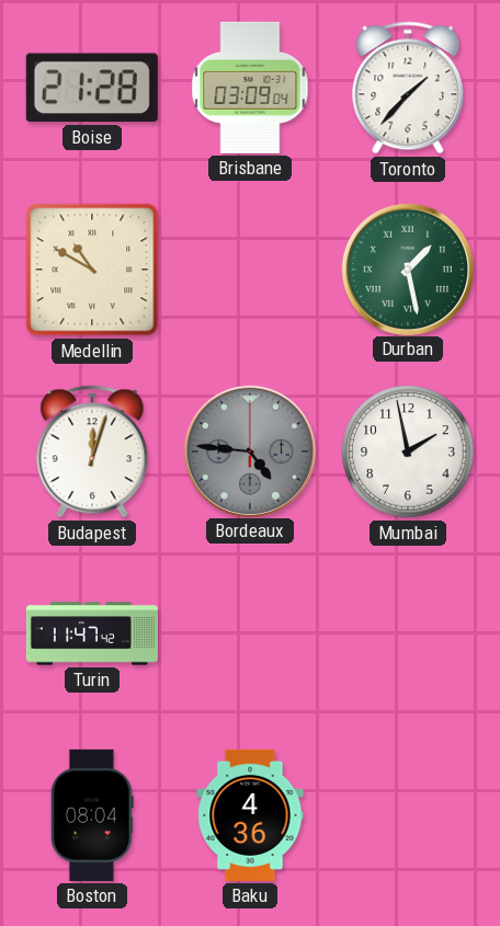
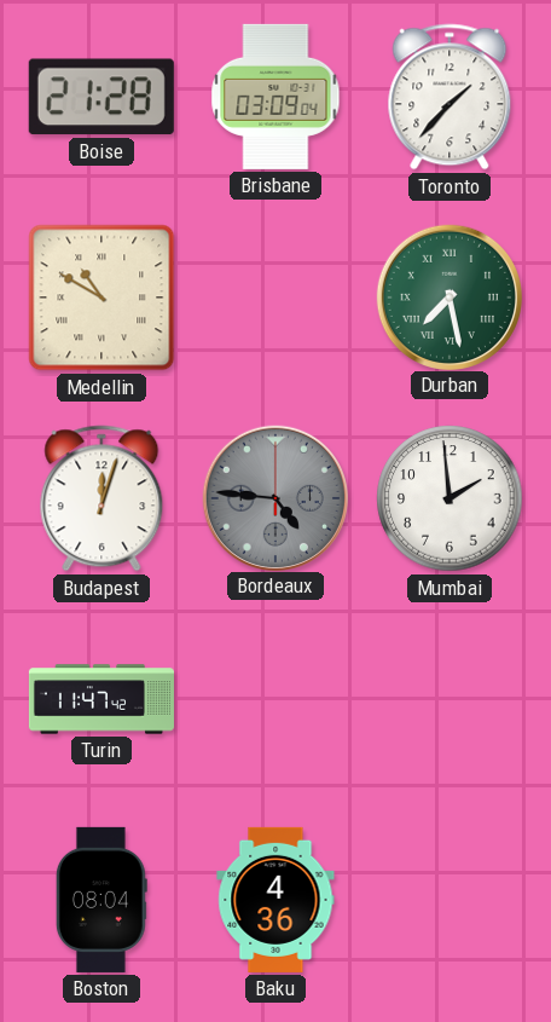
Durban: 1:28 -> 7:28 (448, 296)
Mumbai: 1:58 -> 1:59 (449, 498)
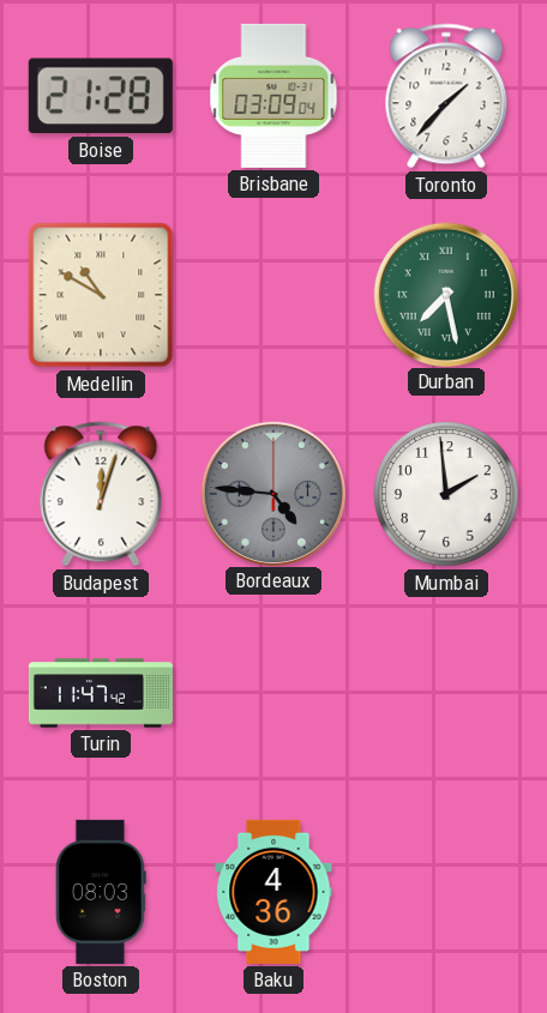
Boston: 08:04 -> 08:03 (101, 892)
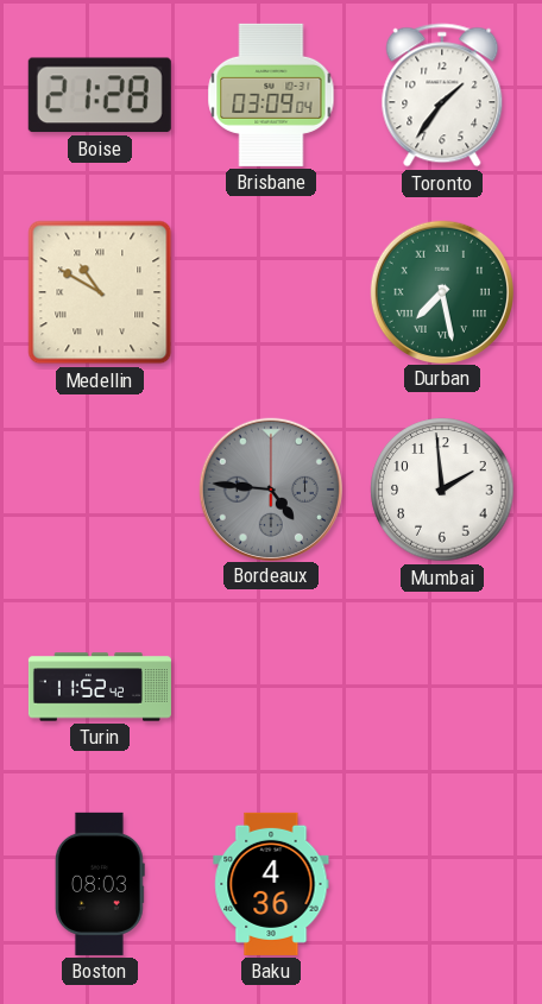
Toronto: 1:37 -> 1:36 (442, 95)
Budapest: 12:03 -> none (101, 494)
Turin: 11:47 -> 11:52 (100, 687)
